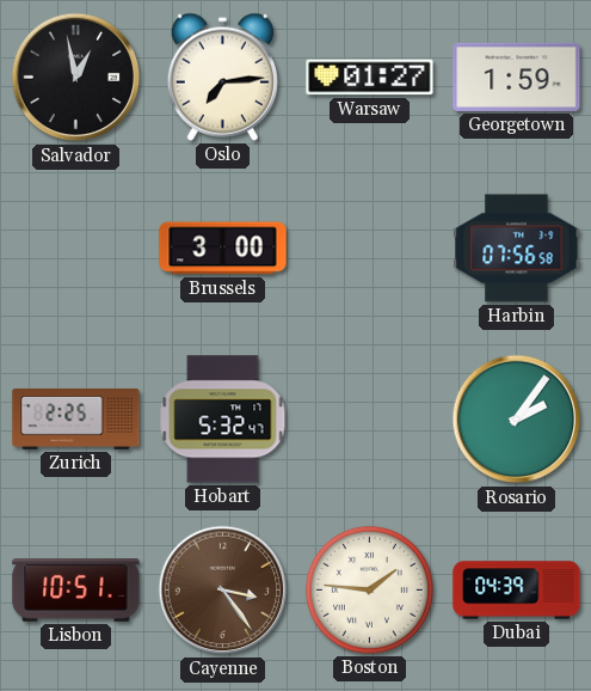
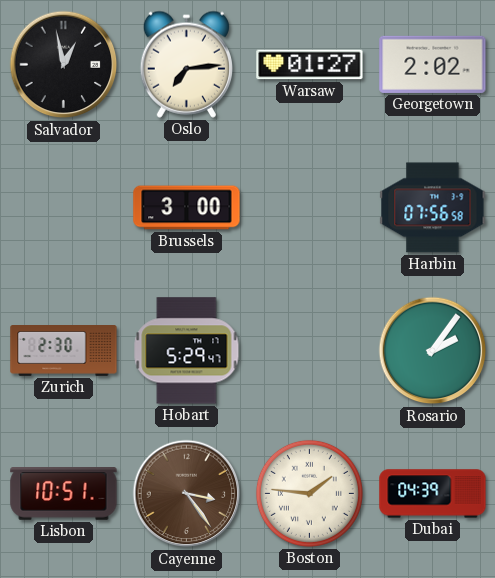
Georgetown: 1:59 -> 2:02 (433, 64)
Zurich: 2:25 -> 2:30 (64, 351)
Hobart: 5:32 -> 5:29 (187, 351)
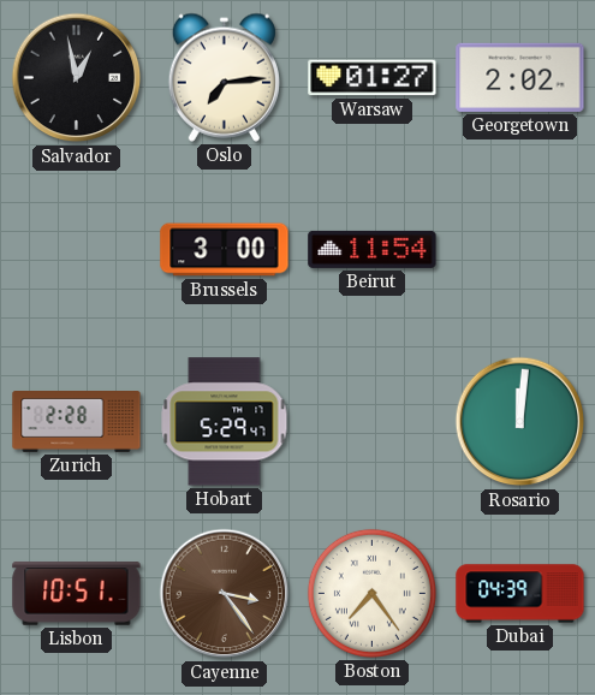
Beirut: none -> 11:54 (373, 249)
Harbin: 07:56 -> none (433, 208)
Zurich: 2:30 -> 2:28 (77, 422)
Rosario: 2:06 -> 12:01 (520, 422)
Boston: 1:46 -> 7:24 (371, 593)
